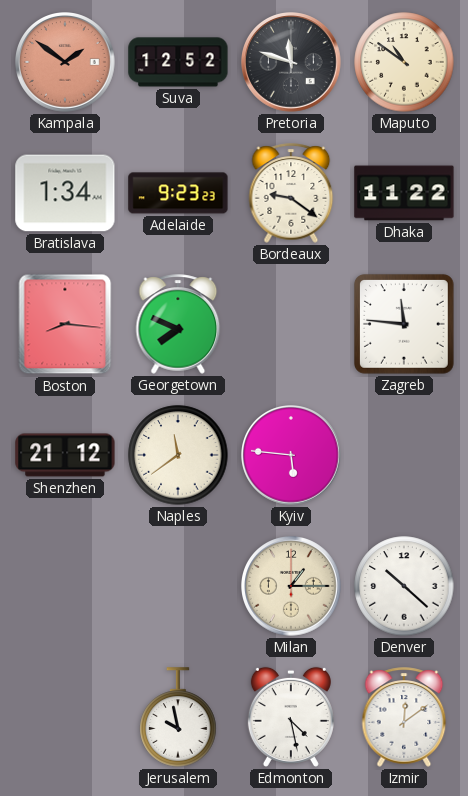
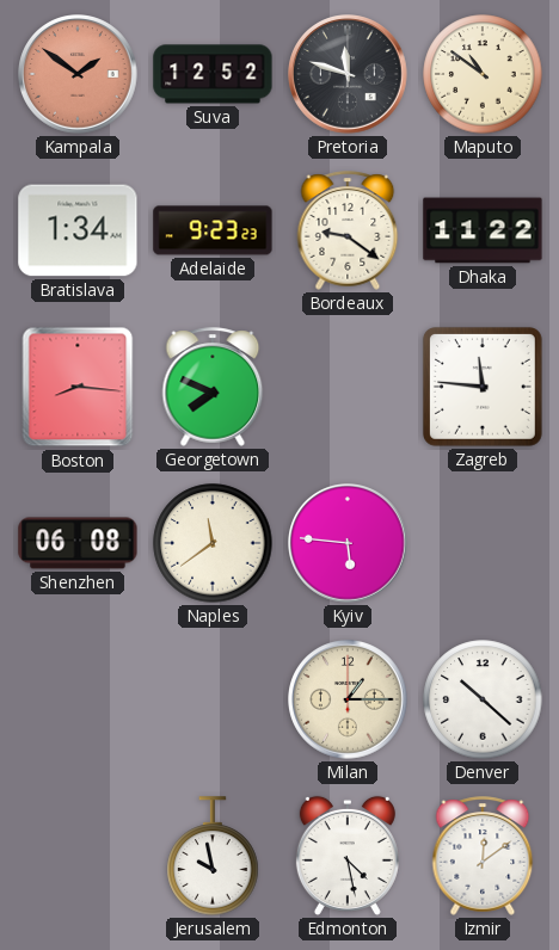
Shenzhen: 21:12 -> 06:08 (78, 543)
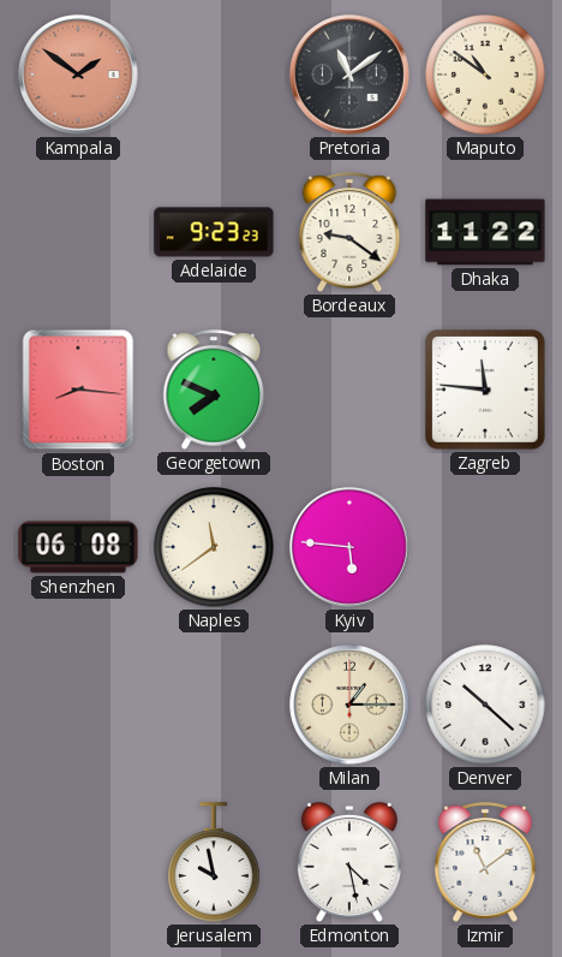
Suva: 12:52 -> none (213, 74)
Pretoria: 11:48 -> 11:09 (351, 76)
Bratislava: 1:34 -> none (78, 230)
Izmir: 12:09 -> 11:09 (485, 862)
